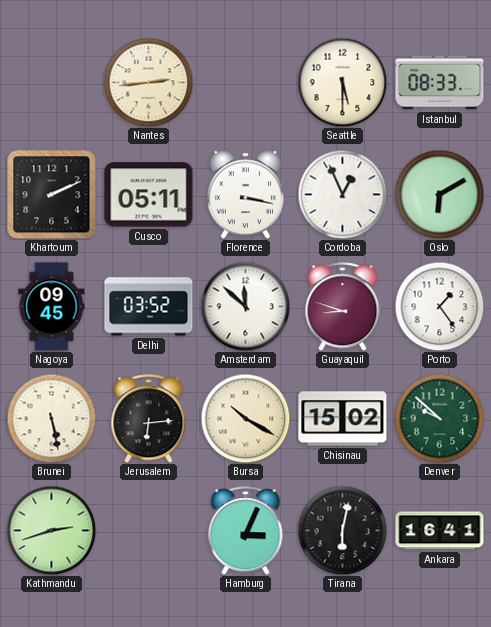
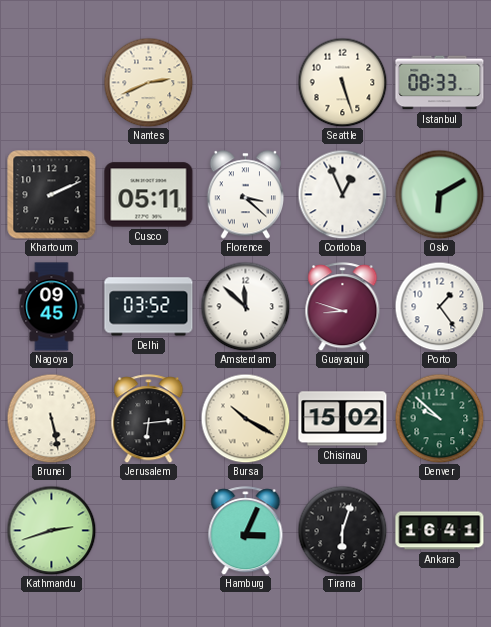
Nantes: 2:44 -> 2:41 (148, 82)
Seattle: 5:30 -> 5:27 (342, 82)
Florence: 3:17 -> 3:22 (245, 195)
Tirana: 6:02 -> 6:03 (342, 530)
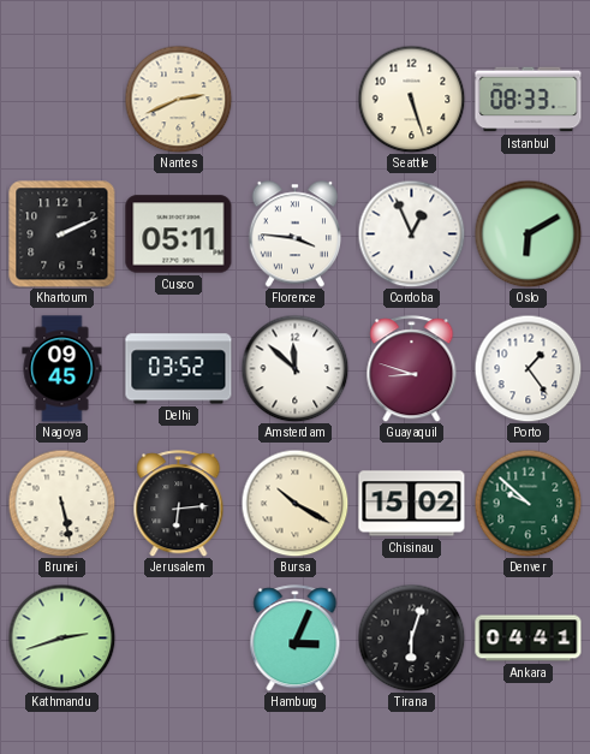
Florence: 3:22 -> 3:46 (294, 234)
Ankara: 16:41 -> 04:41 (529, 639)
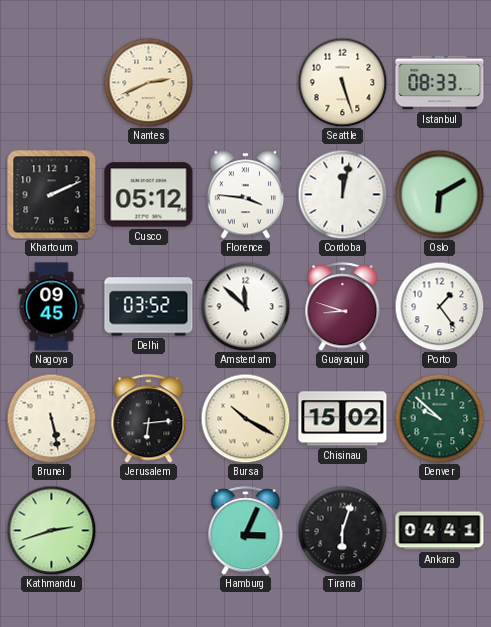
Cusco: 05:11 -> 05:12 (149, 195)
Cordoba: 12:56 -> 12:02 (342, 194)
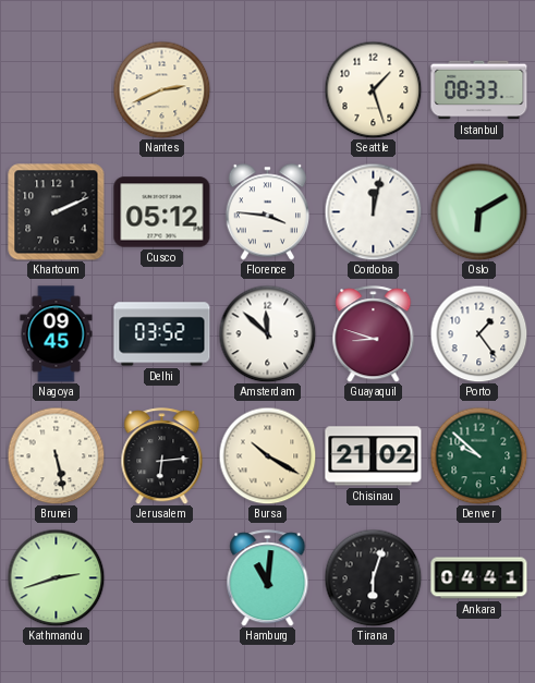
Seattle: 5:27 -> 1:27 (373, 89)
Chisinau: 15:02 -> 21:02 (374, 456)
Hamburg: 3:04 -> 11:01 (268, 578)
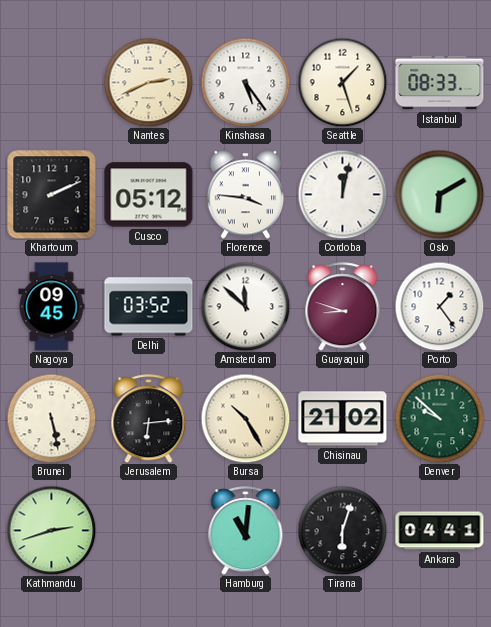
Kinshasa: none -> 5:24 (245, 82)
Bursa: 10:20 -> 10:25 (245, 418)
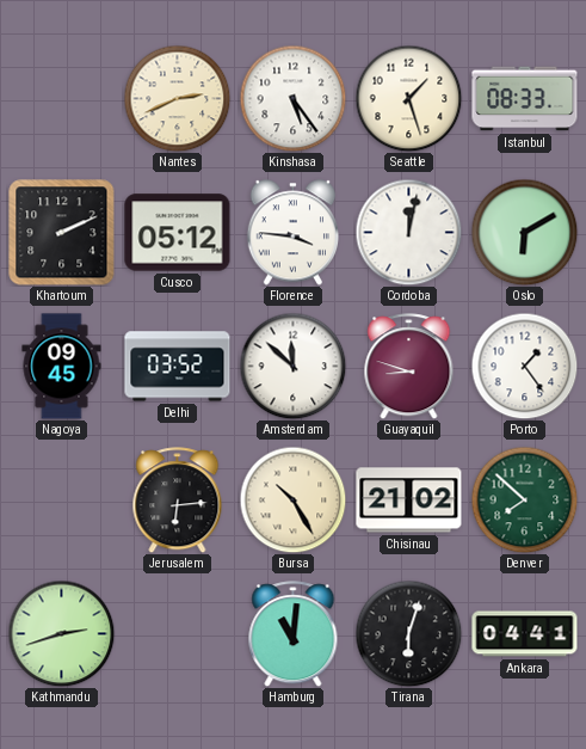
Brunei: 5:28 -> none (51, 418)
Denver: 9:52 -> 7:52 (524, 499)
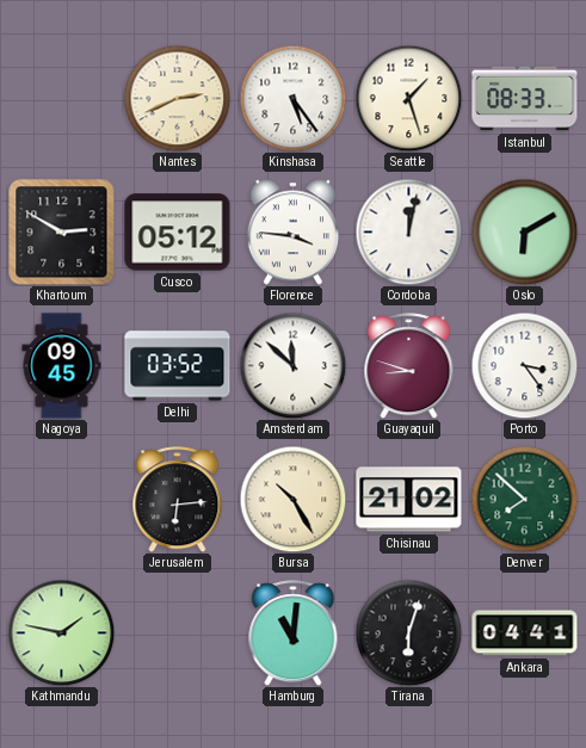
Khartoum: 2:11 -> 2:50 (62, 233)
Porto: 1:24 -> 3:24 (524, 365)
Kathmandu: 2:42 -> 1:47 (61, 632)
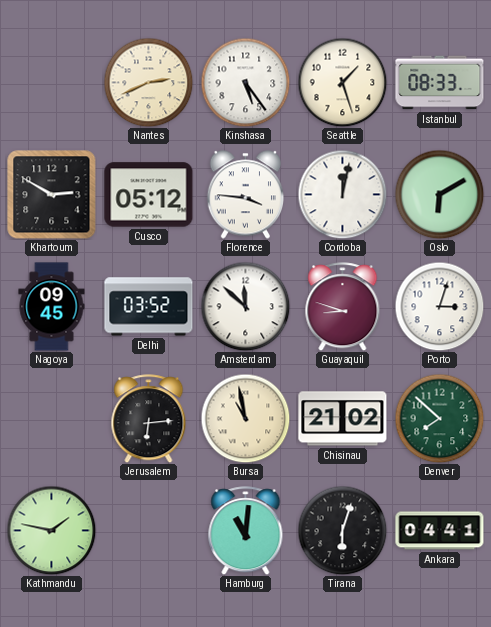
Porto: 3:24 -> 3:03 (439, 306)
Bursa: 10:25 -> 10:58 (245, 418)
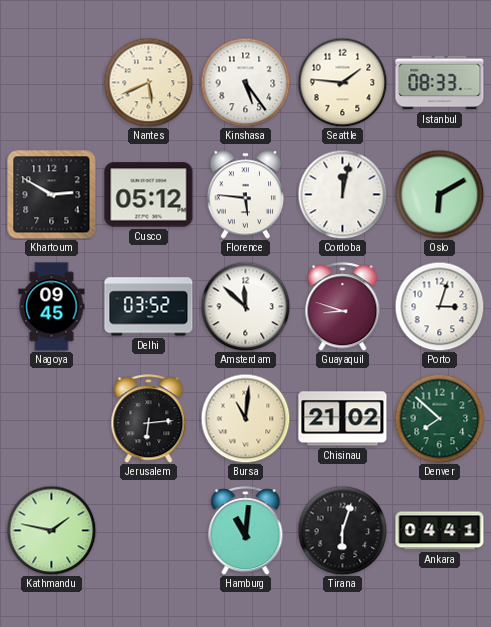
Nantes: 2:41 -> 5:41 (148, 82)
Seattle: 1:27 -> 1:46 (342, 82)
Florence: 3:46 -> 5:46 (245, 195)
Bursa: 10:58 -> 11:01 (245, 418)
